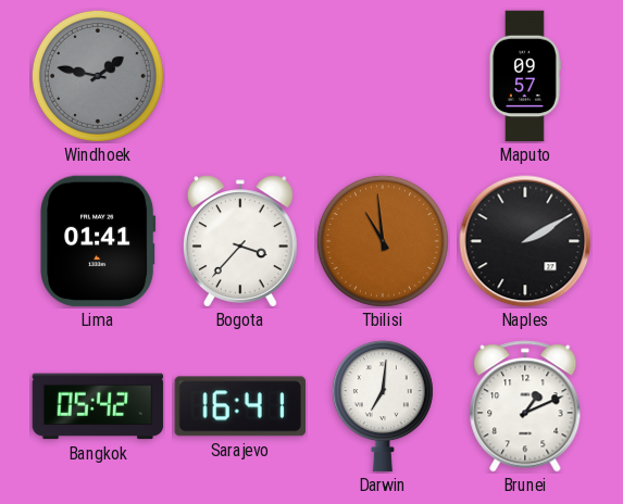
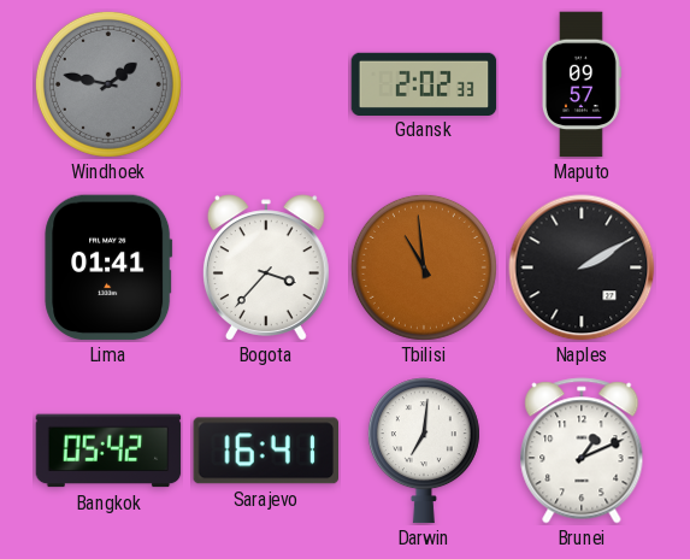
Gdansk: none -> 2:02 (424, 83)
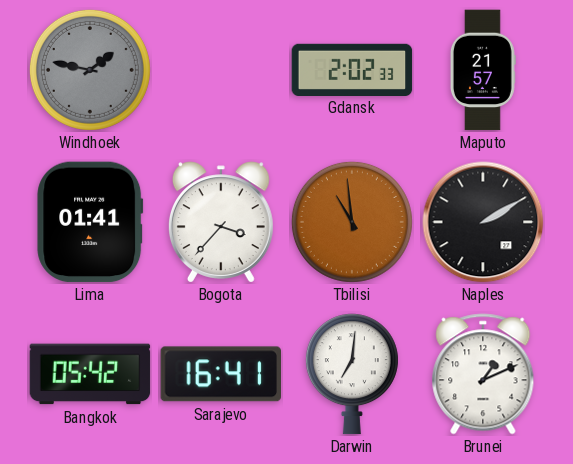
Maputo: 09:57 -> 21:57 (483, 70)
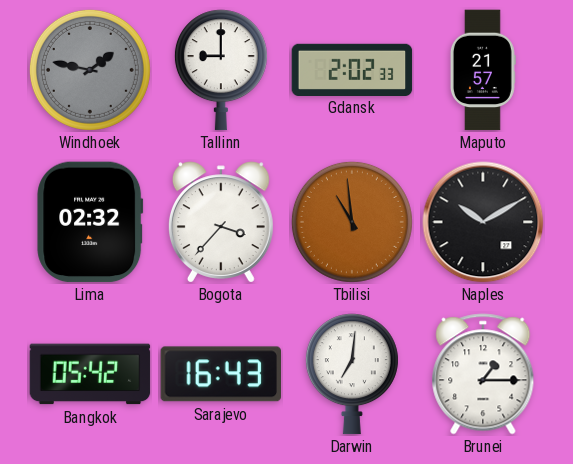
Tallinn: none -> 9:00 (221, 70)
Lima: 01:41 -> 02:32 (90, 222)
Naples: 2:10 -> 10:10 (483, 222)
Sarajevo: 16:41 -> 16:43 (221, 374)
Brunei: 1:11 -> 1:15 (483, 374)
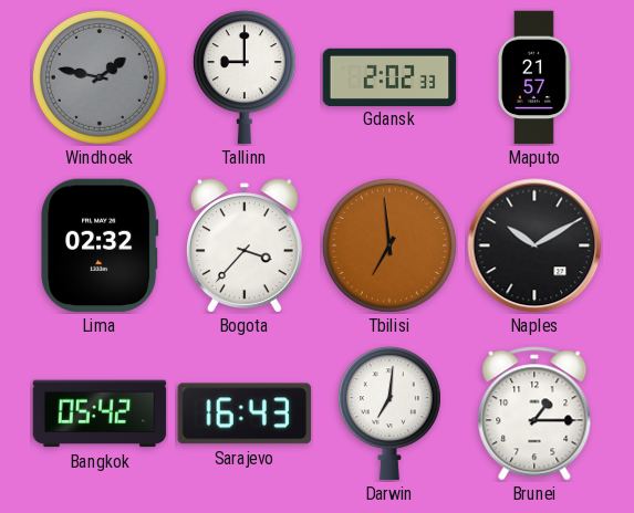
Tbilisi: 10:59 -> 6:59 (389, 245)
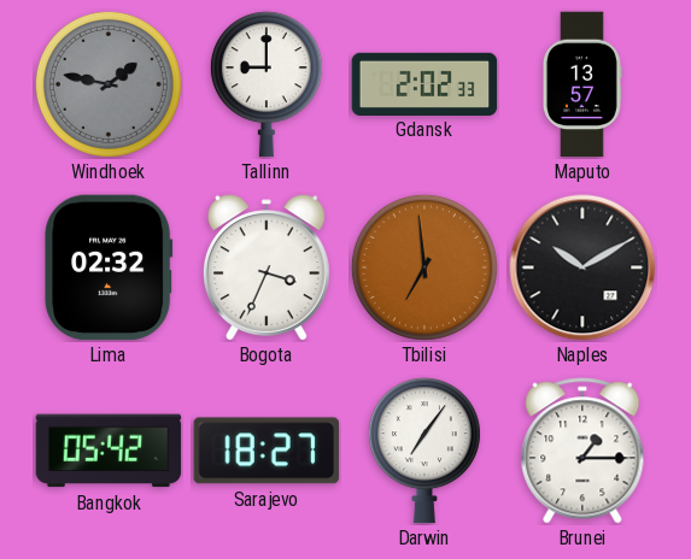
Maputo: 21:57 -> 13:57 (582, 84)
Bogota: 3:37 -> 3:34 (267, 267)
Sarajevo: 16:43 -> 18:27 (267, 451)
Darwin: 7:01 -> 7:06 (424, 451)
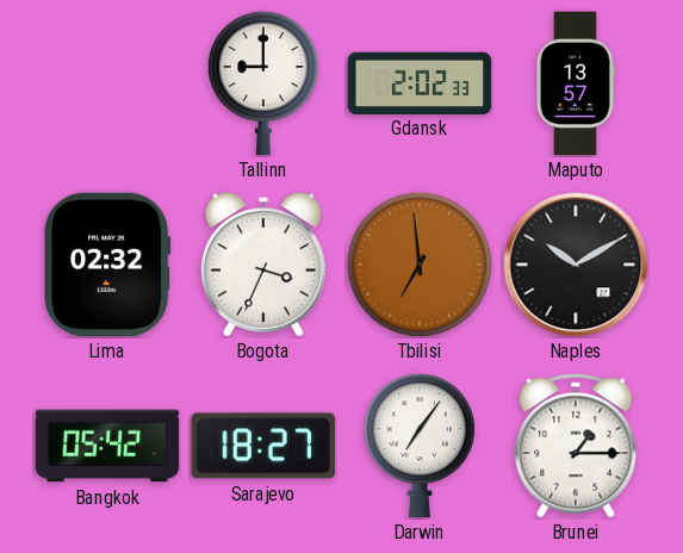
Windhoek: 1:47 -> none (109, 84)
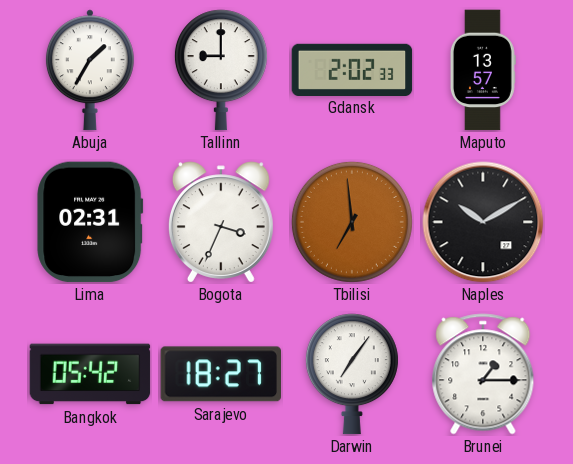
Abuja: none -> 1:35 (90, 70)
Lima: 02:32 -> 02:31 (90, 222)
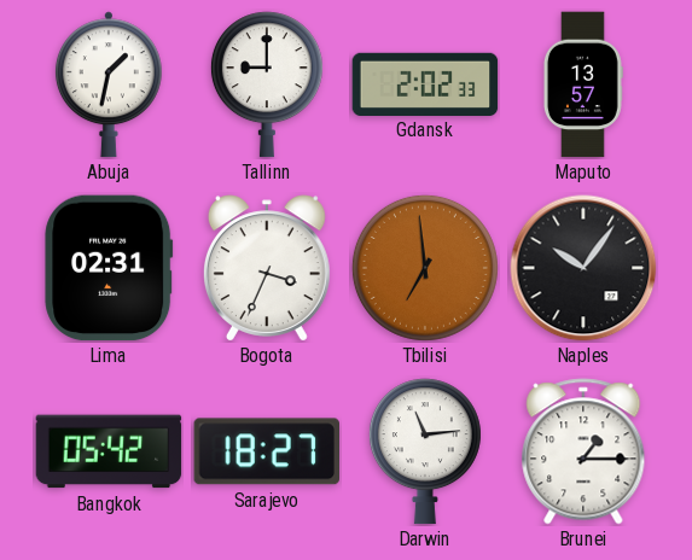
Abuja: 1:35 -> 1:32 (109, 84)
Naples: 10:10 -> 10:06 (583, 268)
Darwin: 7:06 -> 11:14 (425, 451)
